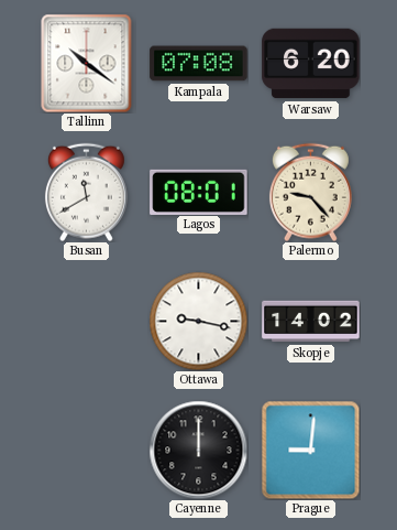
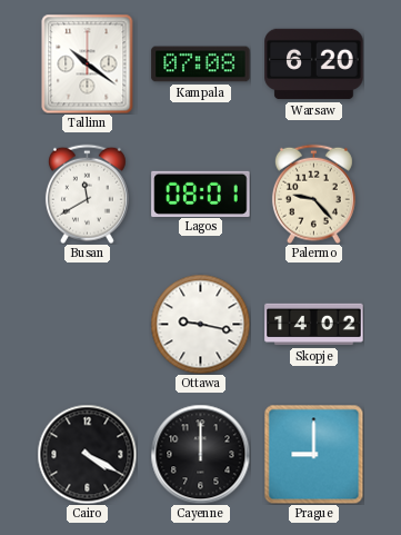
Cairo: none -> 4:20 (87, 454)
Prague: 9:01 -> 9:00 (313, 454)
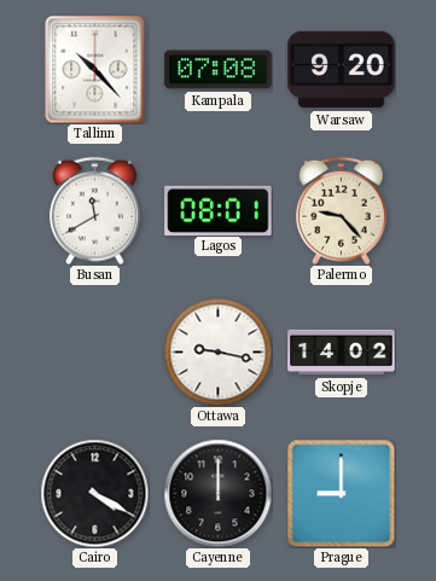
Tallinn: 10:21 -> 10:23 (95, 69)
Warsaw: 6:20 -> 9:20 (342, 70)
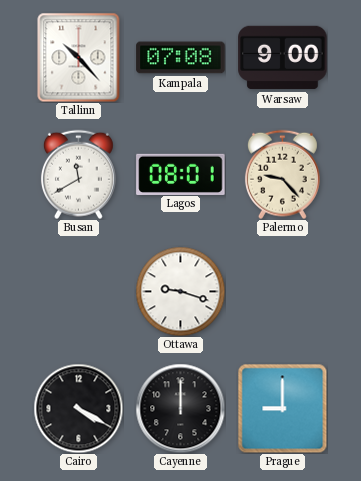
Warsaw: 9:20 -> 9:00 (283, 58)
Ottawa: 9:17 -> 9:18 (180, 291)
Skopje: 14:02 -> none (342, 353)
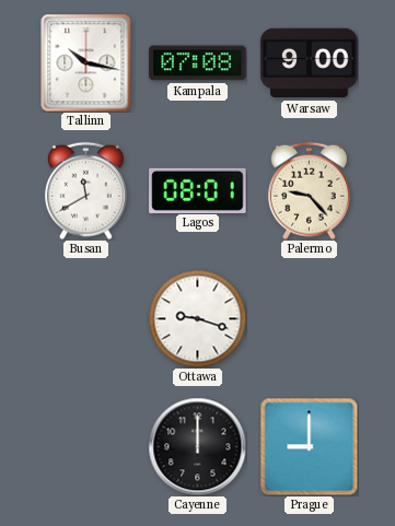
Tallinn: 10:23 -> 10:17 (86, 62)
Cairo: 4:20 -> none (78, 408)
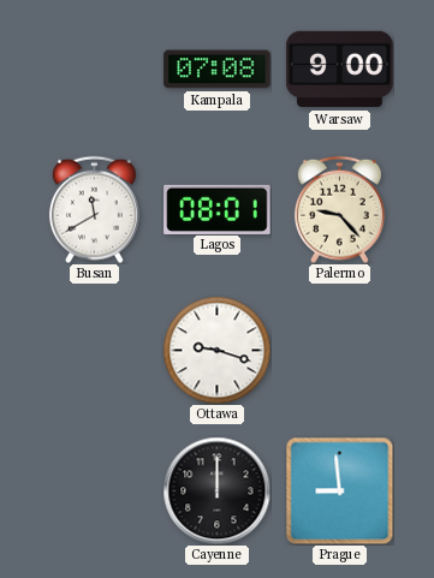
Tallinn: 10:17 -> none (86, 62)
Prague: 9:00 -> 8:59 (339, 490)
